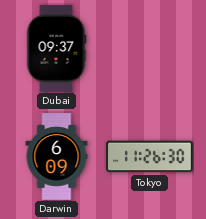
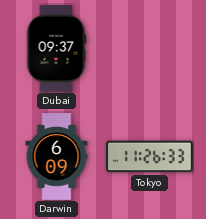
Tokyo: 11:26:30 -> 11:26:33 (150, 157)
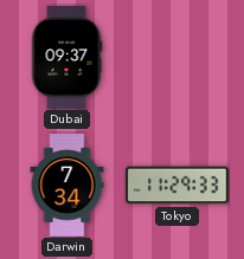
Darwin: 6:09 -> 7:34 (68, 186)
Tokyo: 11:26 -> 11:29 (178, 186)
